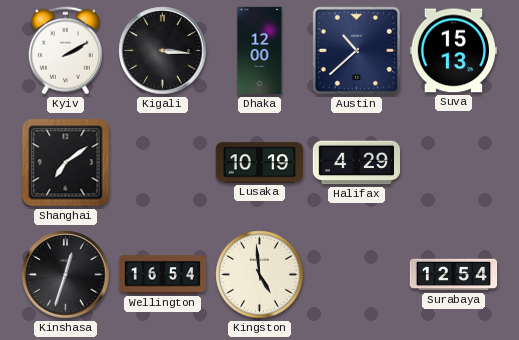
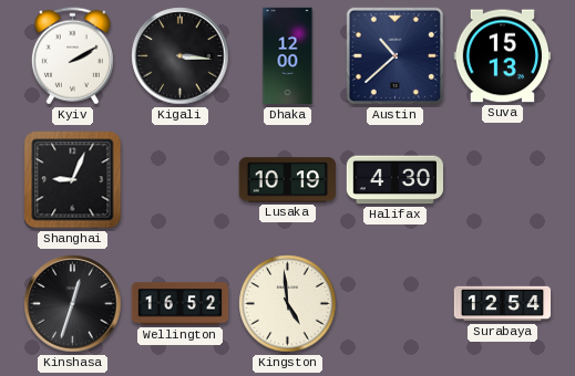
Shanghai: 7:09 -> 9:04 (73, 180)
Halifax: 4:29 -> 4:30 (396, 180)
Wellington: 16:54 -> 16:52 (181, 304)
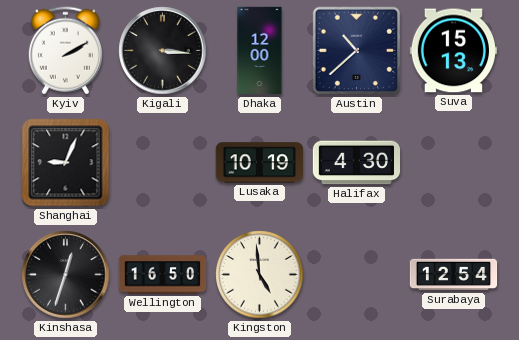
Wellington: 16:52 -> 16:50 (163, 275)
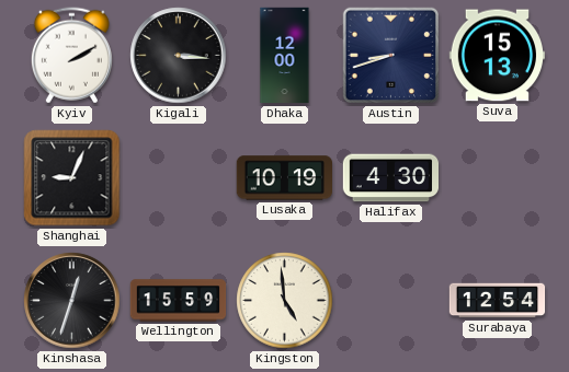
Austin: 10:38 -> 8:42 (391, 56)
Wellington: 16:50 -> 15:59 (179, 301)
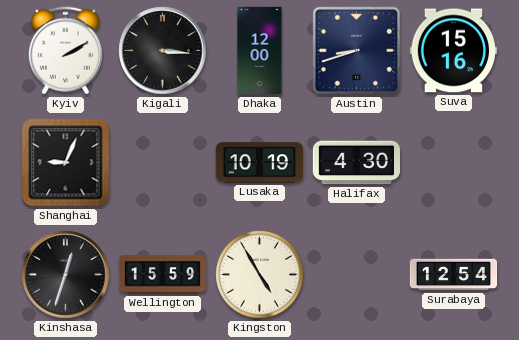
Suva: 15:13 -> 15:16 (453, 51)
Kingston: 4:59 -> 4:55 (260, 275)
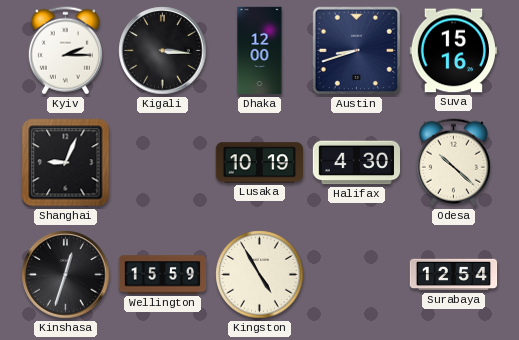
Kyiv: 2:10 -> 2:15 (65, 51)
Odesa: none -> 10:22 (453, 163)
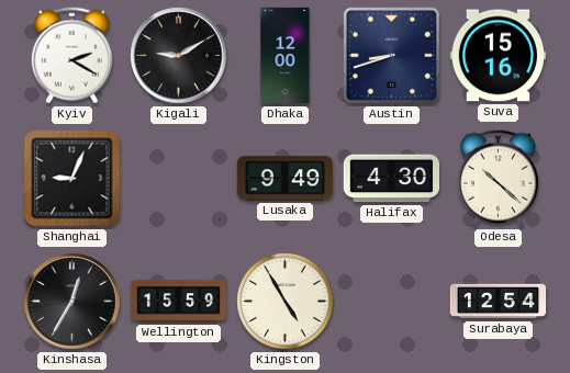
Kyiv: 2:15 -> 2:20 (71, 56)
Kigali: 3:16 -> 9:10 (179, 56)
Lusaka: 10:19 -> 9:49 (284, 179)
Kinshasa: 12:33 -> 12:35 (72, 302)
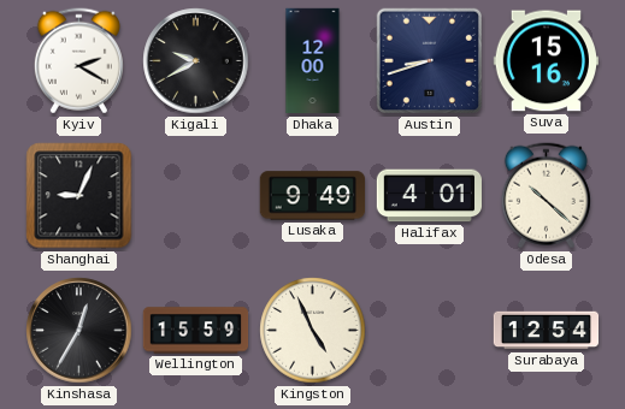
Kigali: 9:10 -> 9:40 (196, 61)
Halifax: 4:30 -> 4:01 (430, 196)
Kingston: 4:55 -> 4:56 (313, 331)
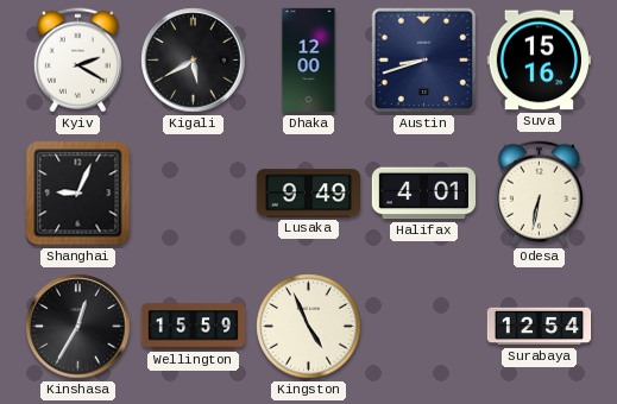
Kigali: 9:40 -> 5:40 (194, 61)
Odesa: 10:22 -> 6:32 (539, 194)
